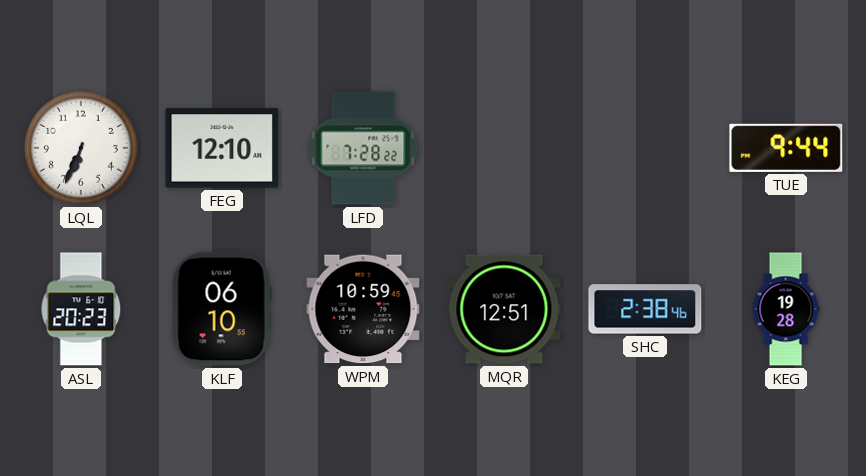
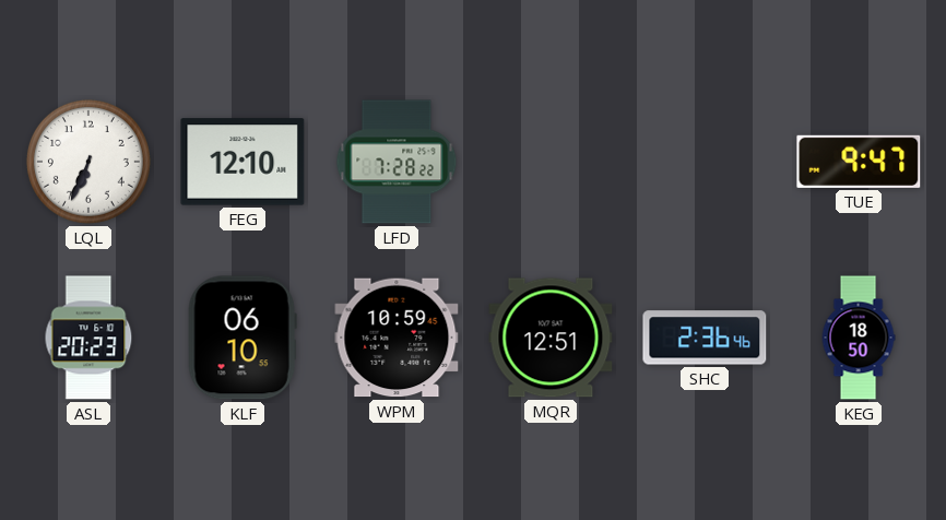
TUE: 9:44 -> 9:47 (859, 162)
SHC: 2:38 -> 2:36 (705, 338)
KEG: 19:28 -> 18:50 (859, 338)
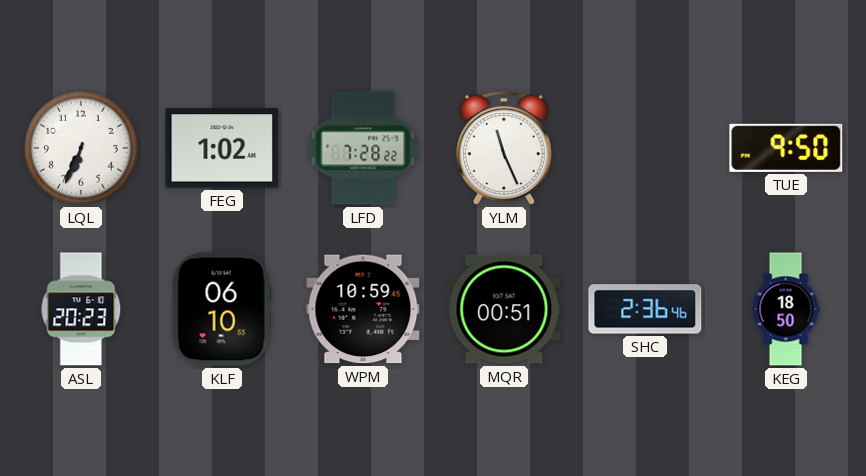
FEG: 12:10 -> 1:02 (222, 148)
YLM: none -> 11:26 (504, 148)
TUE: 9:47 -> 9:50 (786, 148)
MQR: 12:51 -> 00:51 (504, 309)
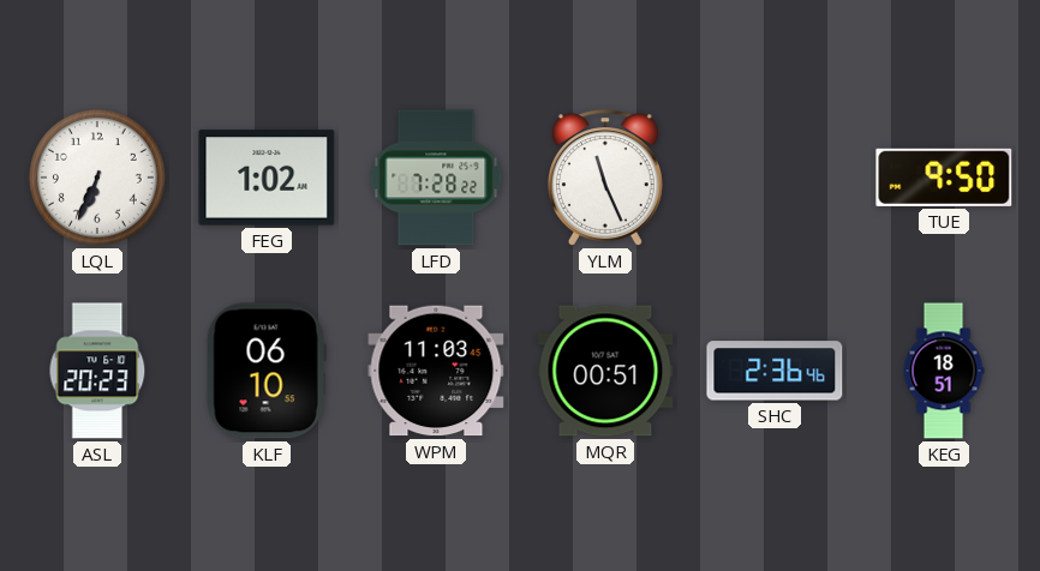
WPM: 10:59 -> 11:03 (436, 371)
KEG: 18:50 -> 18:51 (944, 371)
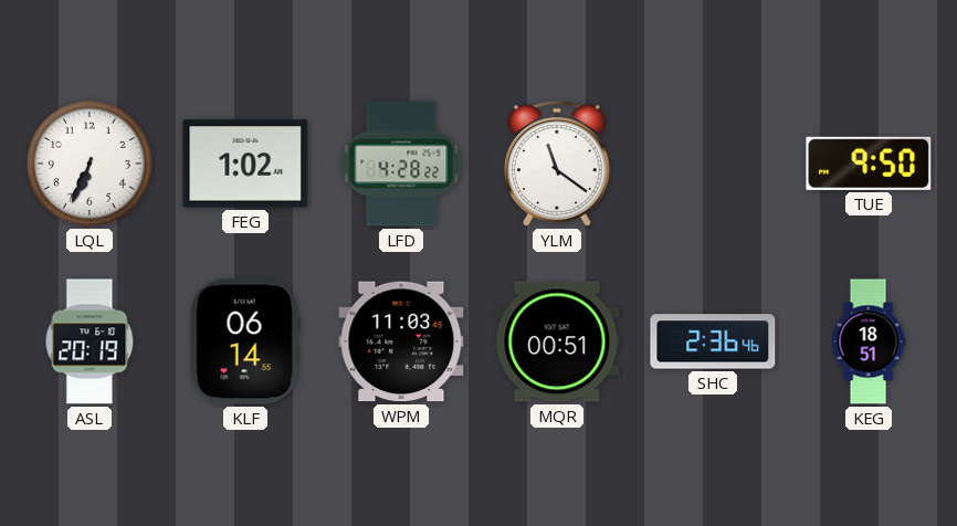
LFD: 7:28 -> 4:28 (401, 164)
YLM: 11:26 -> 11:21 (557, 164)
ASL: 20:23 -> 20:19 (90, 341)
KLF: 06:10 -> 06:14 (245, 341)
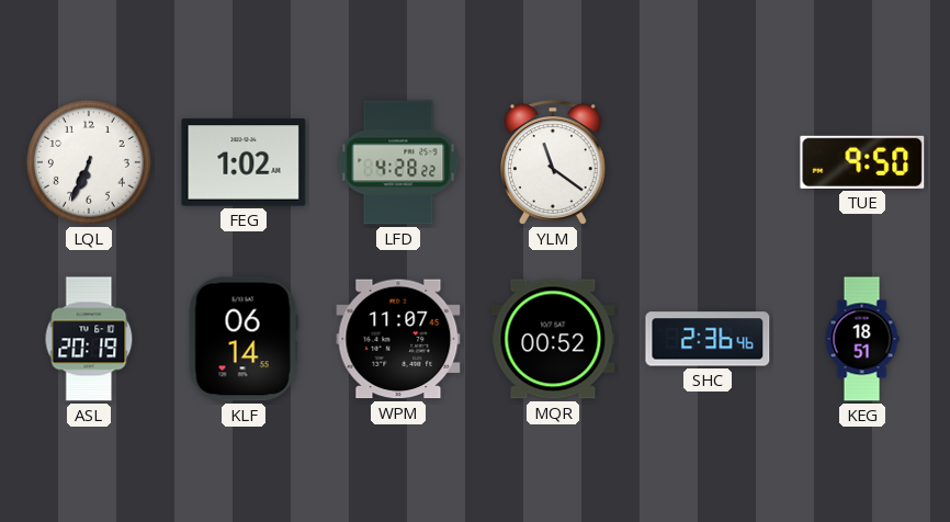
WPM: 11:03 -> 11:07 (398, 339)
MQR: 00:51 -> 00:52 (553, 339)
